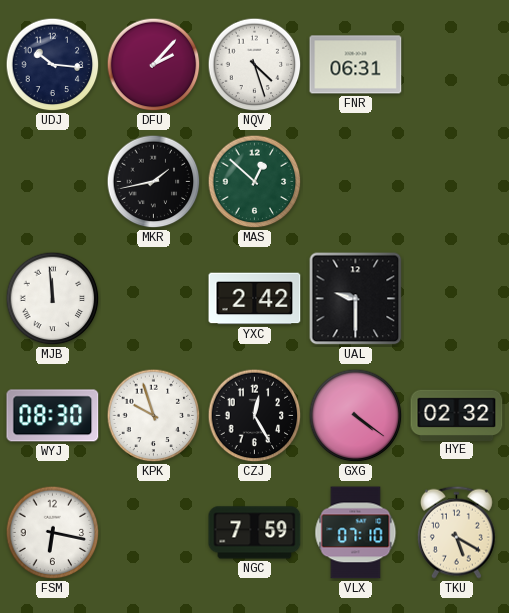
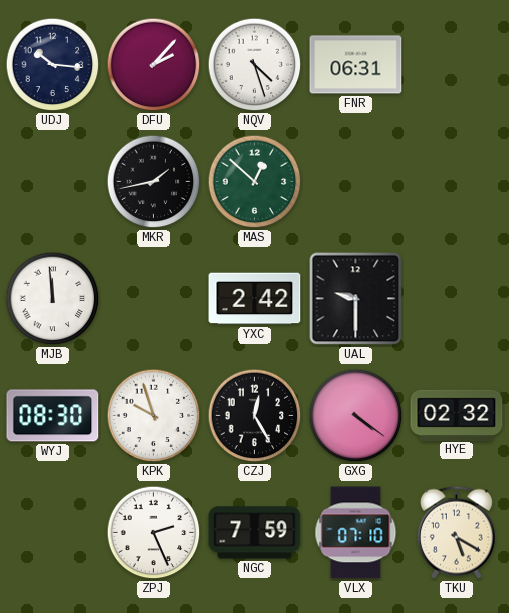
FSM: 6:17 -> none (53, 533)
ZPJ: none -> 2:26 (154, 533)
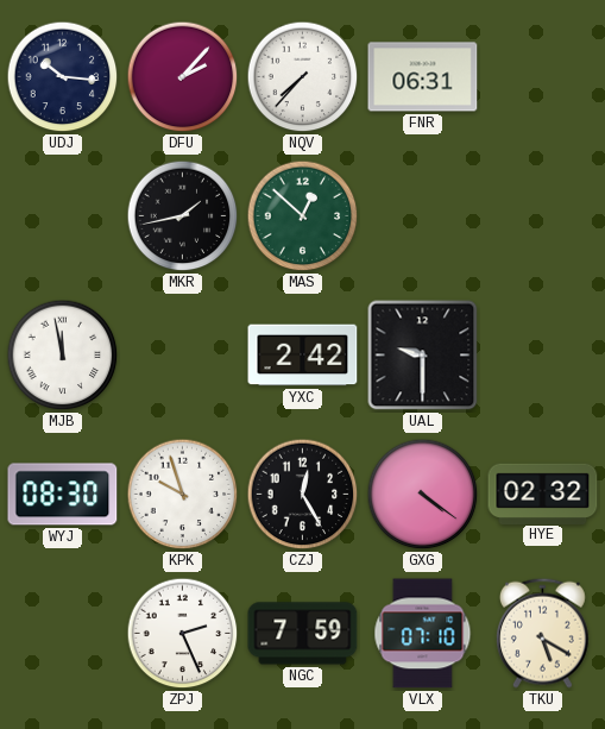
NQV: 4:27 -> 7:37 (303, 77)
MJB: 11:59 -> 11:58 (63, 356)
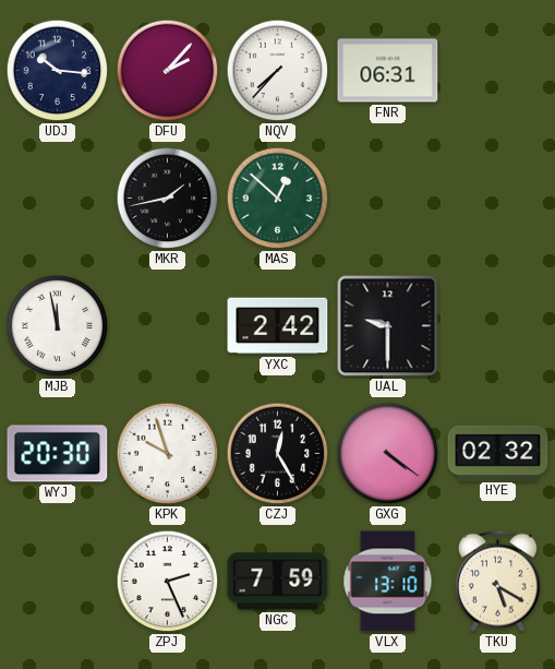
WYJ: 08:30 -> 20:30 (58, 454)
VLX: 07:10 -> 13:10 (388, 582)
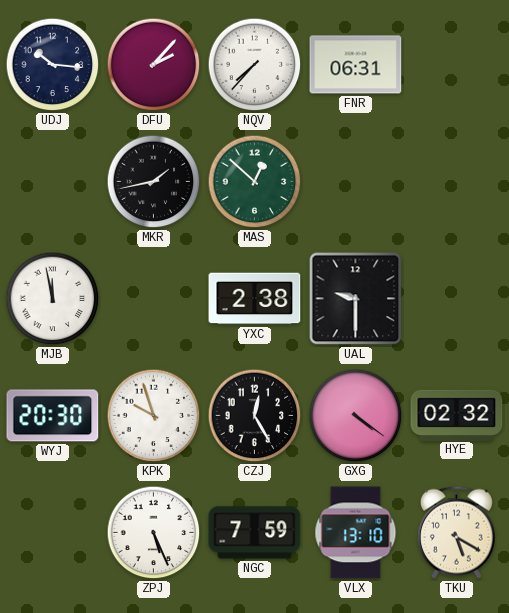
YXC: 2:42 -> 2:38 (255, 299)
ZPJ: 2:26 -> 5:26 (154, 533)
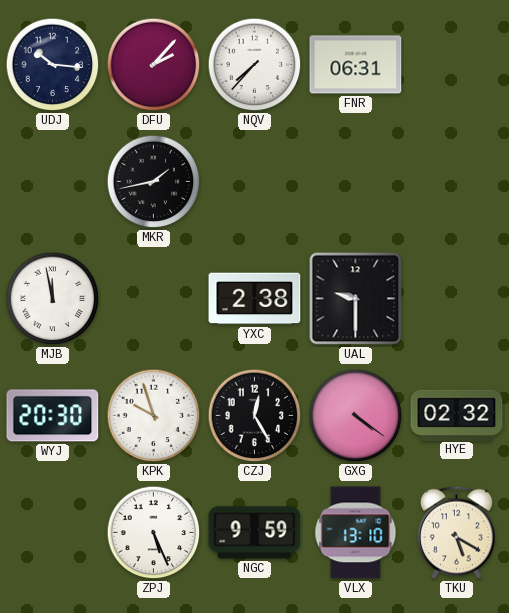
MAS: 12:52 -> none (255, 182)
NGC: 7:59 -> 9:59 (255, 533)
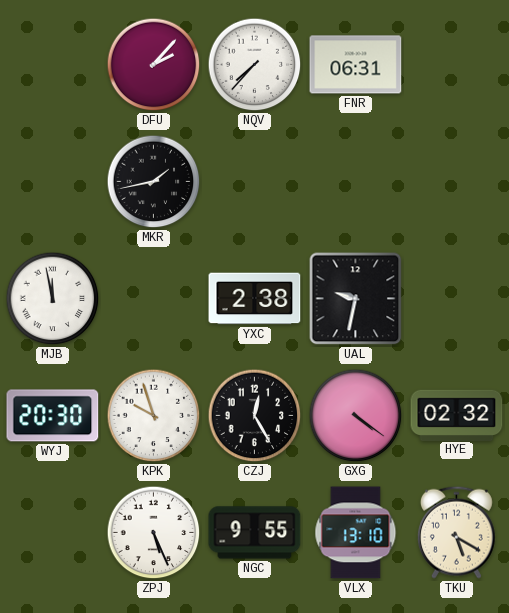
UDJ: 10:16 -> none (53, 65)
UAL: 9:30 -> 9:32 (356, 299)
NGC: 9:59 -> 9:55 (255, 533)
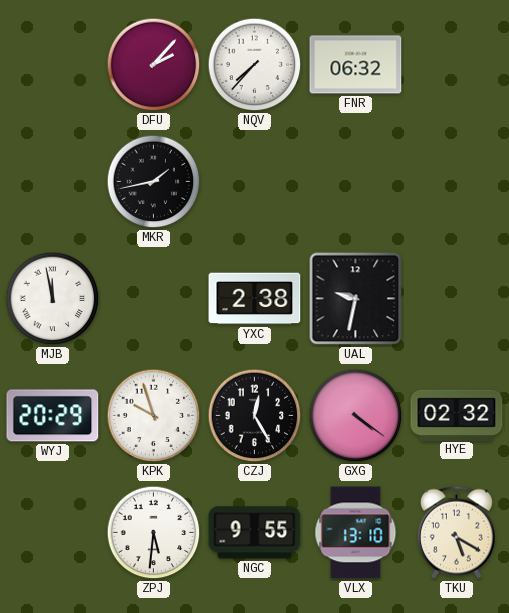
FNR: 06:31 -> 06:32 (356, 65)
WYJ: 20:30 -> 20:29 (53, 416)
ZPJ: 5:26 -> 5:31 (154, 533)
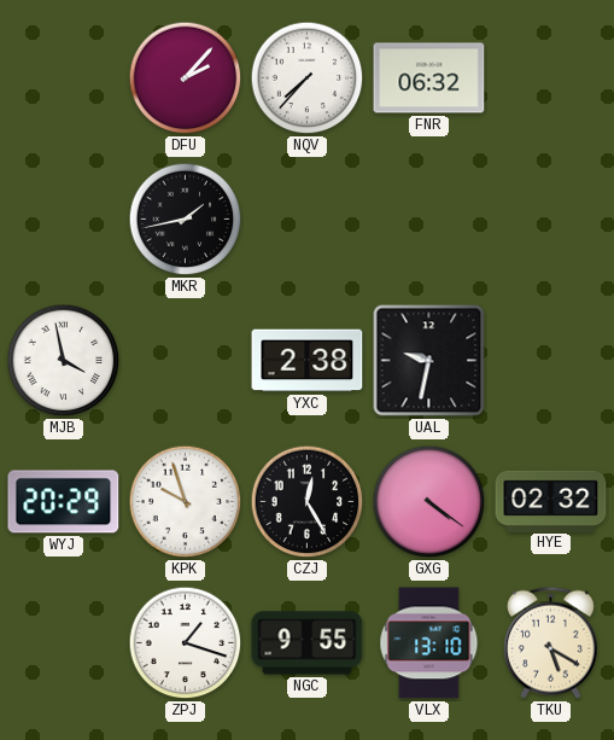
MJB: 11:58 -> 3:58 (64, 361)
ZPJ: 5:31 -> 1:18 (186, 643)
